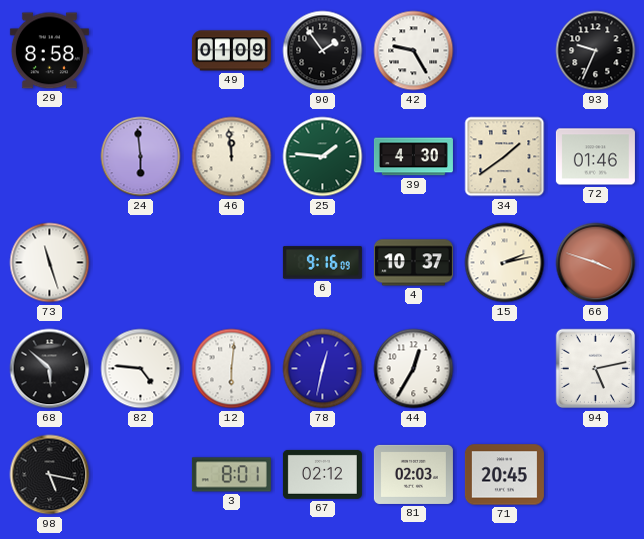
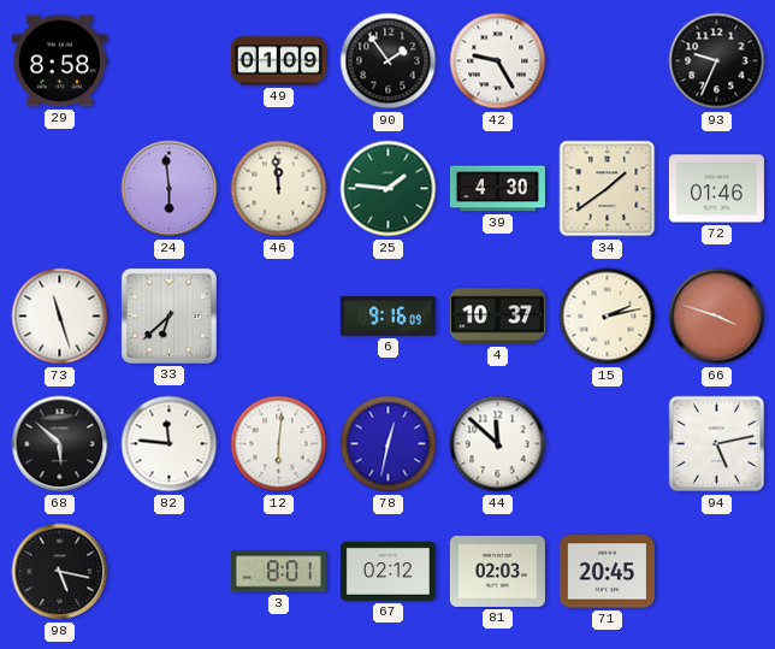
33: none -> 6:38 (168, 315)
82: 4:46 -> 11:46 (170, 444)
44: 12:35 -> 11:52 (498, 444)
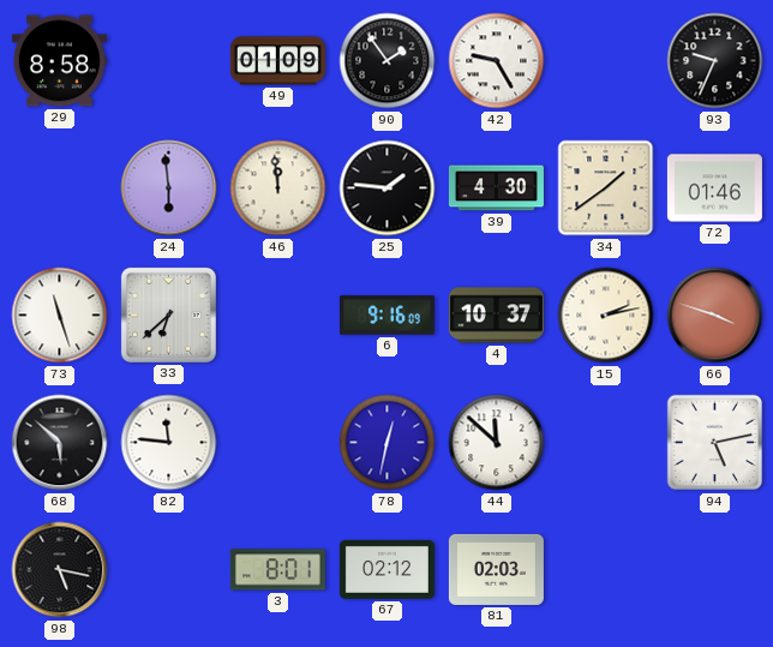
25 dial: green -> black (388, 188)
12: 6:01 -> none (279, 444)
71: 20:45 -> none (607, 572)
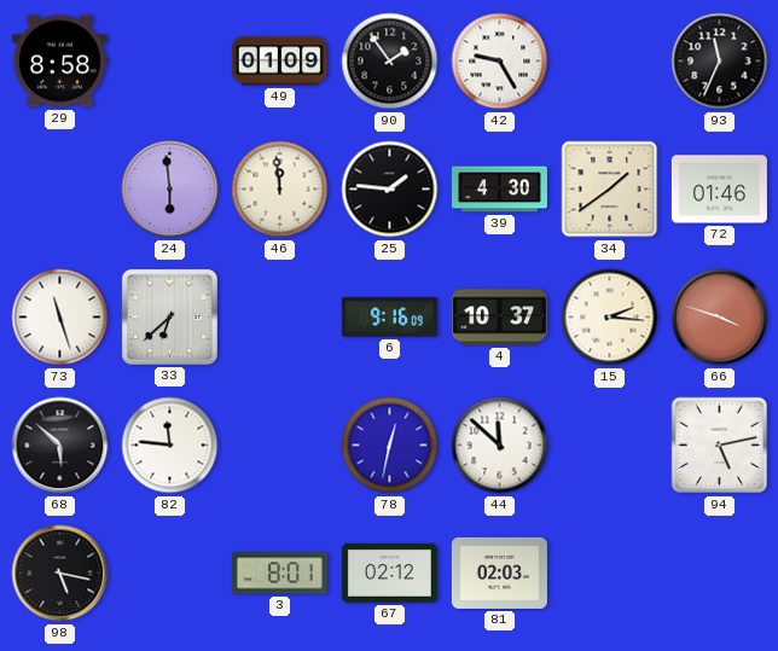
93: 9:34 -> 11:34 (720, 62)
15: 2:13 -> 2:16 (610, 318)
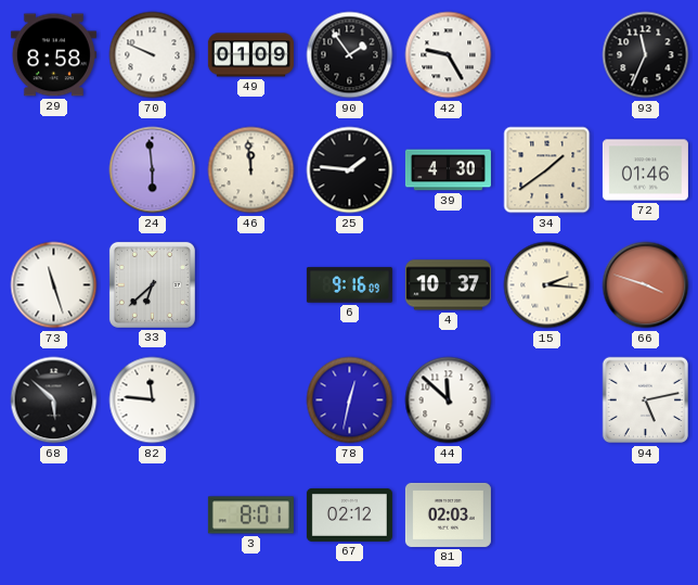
70: none -> 9:49 (153, 55)
98: 5:17 -> none (60, 574)
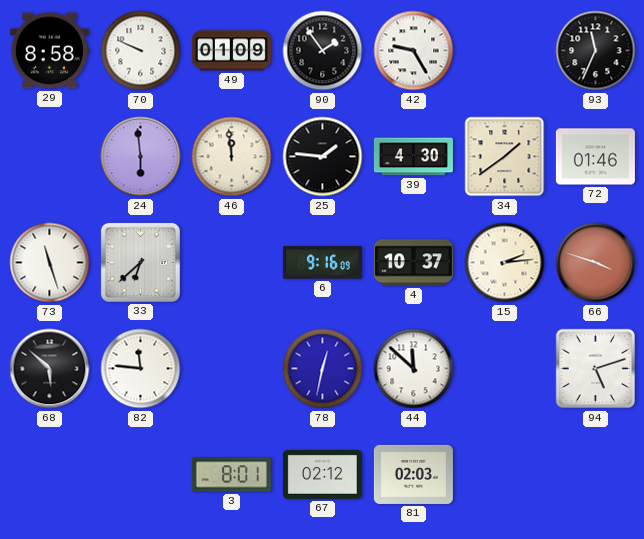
15: 2:16 -> 2:14 (505, 263)
94: 5:13 -> 5:12 (596, 369)
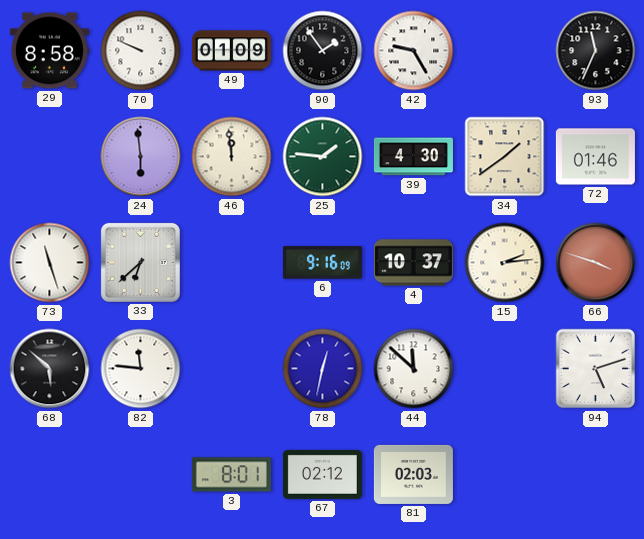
25 dial: black -> green (323, 157)
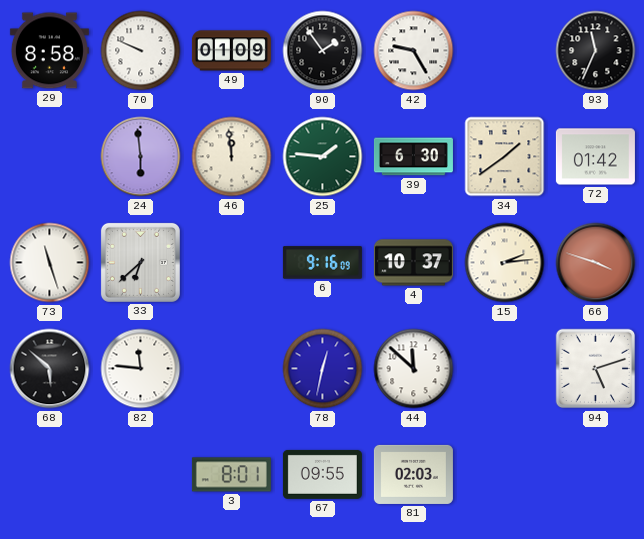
39: 4:30 -> 6:30 (413, 157)
72: 01:46 -> 01:42 (595, 157)
67: 02:12 -> 09:55 (322, 474)
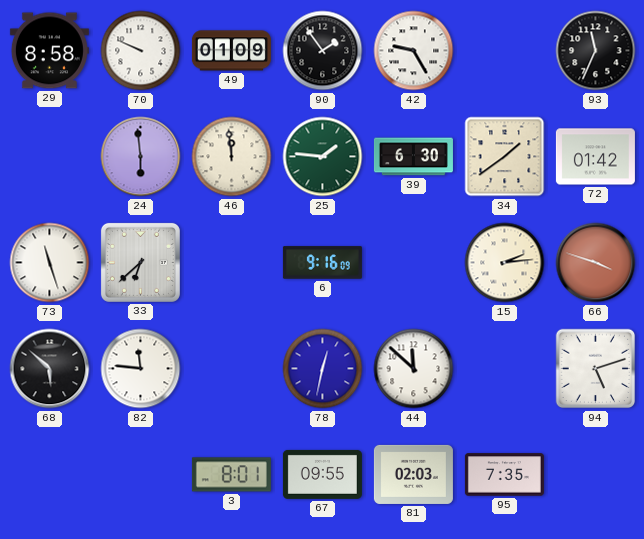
4: 10:37 -> none (413, 263)
95: none -> 7:35 (504, 475)
